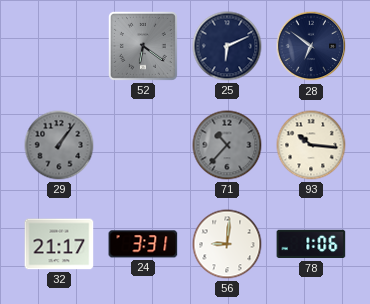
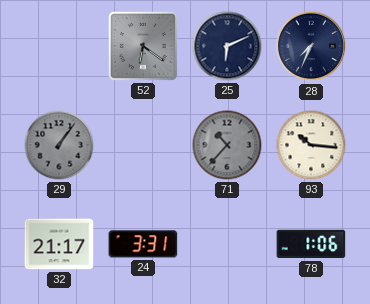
28: 6:51 -> 7:34 (311, 46)
56: 9:01 -> none (227, 244)
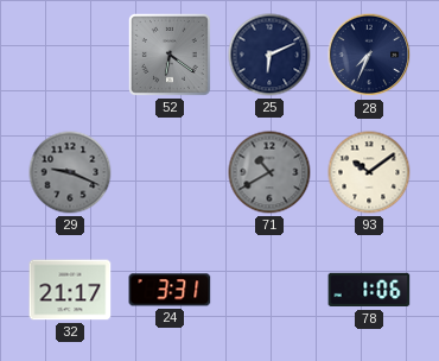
29: 1:06 -> 9:19 (70, 172)
71: 10:37 -> 10:40 (269, 172)
93: 10:16 -> 10:09 (369, 172)
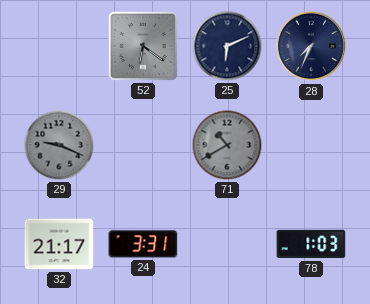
93: 10:09 -> none (369, 172)
78: 1:06 -> 1:03 (311, 244)
